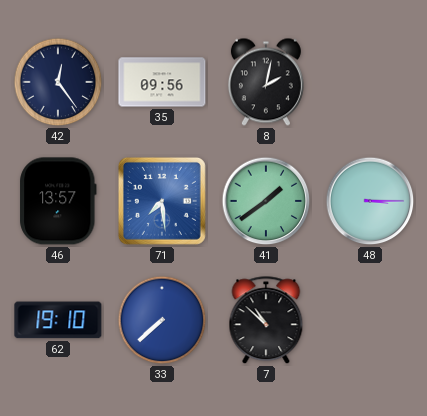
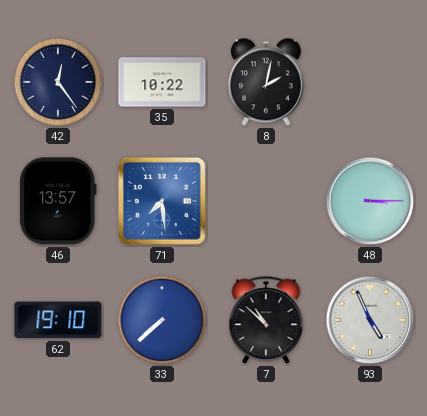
35: 09:56 -> 10:22 (162, 82)
41: 1:39 -> none (266, 201)
93: none -> 4:56 (370, 320)
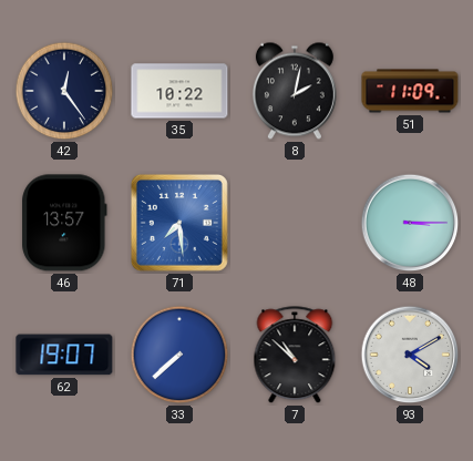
51: none -> 11:09 (410, 91)
62: 19:10 -> 19:07 (64, 355)
93: 4:56 -> 4:10 (410, 355)
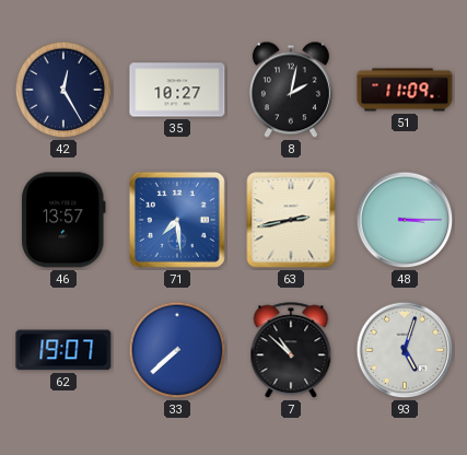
42: 12:24 -> 12:25 (63, 90)
35: 10:22 -> 10:27 (177, 90)
63: none -> 2:43 (291, 220)
93: 4:10 -> 5:03 (405, 350)
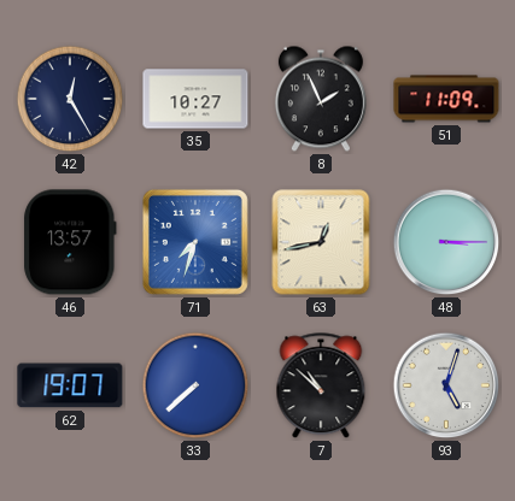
8: 2:02 -> 1:56 (321, 99)
71: 7:29 -> 7:33 (195, 242)
63: 2:43 -> 12:43 (321, 242)
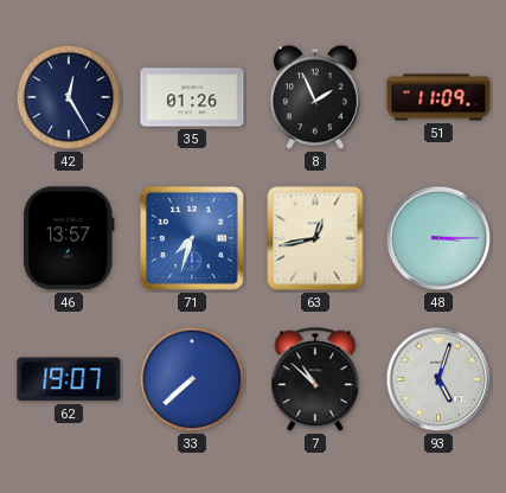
35: 10:27 -> 01:26 (192, 97)
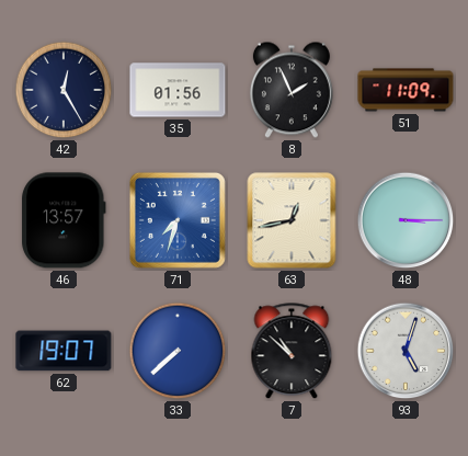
35: 01:26 -> 01:56 (178, 90)
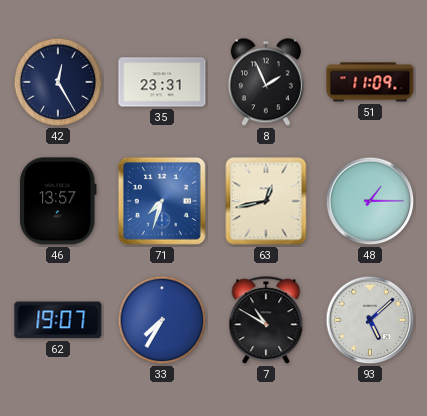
35: 01:56 -> 23:31 (162, 82)
48: 3:15 -> 1:15 (370, 201)
33: 7:38 -> 7:35 (162, 320)
7: 10:52 -> 10:50 (266, 321)
93: 5:03 -> 5:08 (370, 320)
